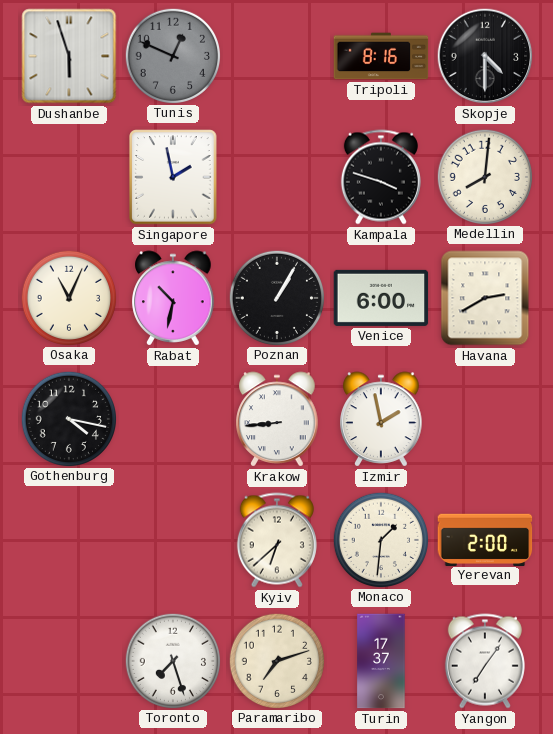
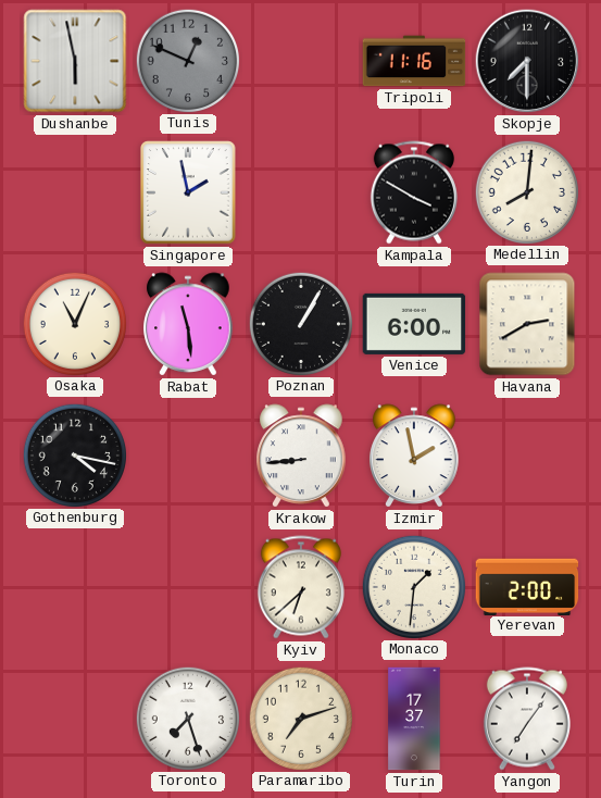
Dushanbe: 5:57 -> 5:58 (75, 61)
Tripoli: 8:16 -> 11:16 (414, 61)
Skopje: 4:30 -> 7:30 (527, 61)
Kampala: 3:48 -> 3:50 (414, 192)
Rabat: 10:32 -> 11:29 (188, 324)
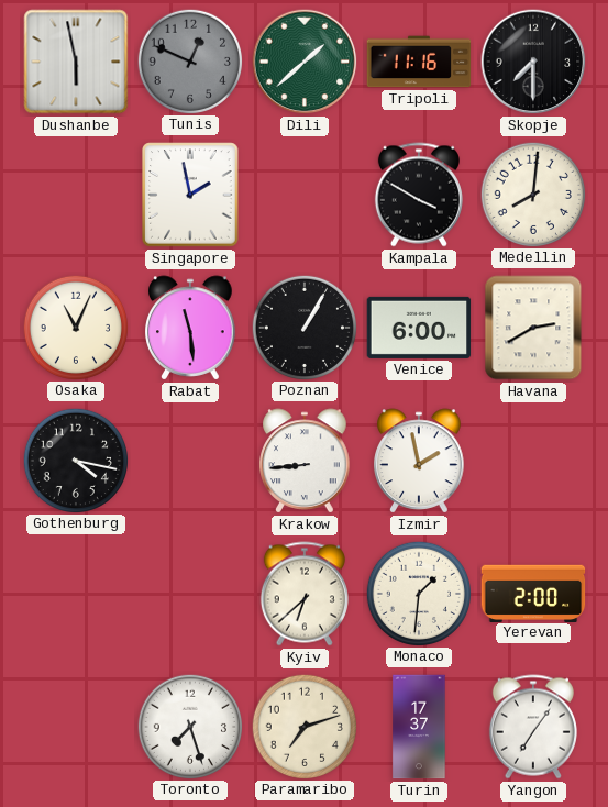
Dili: none -> 1:38 (305, 62)
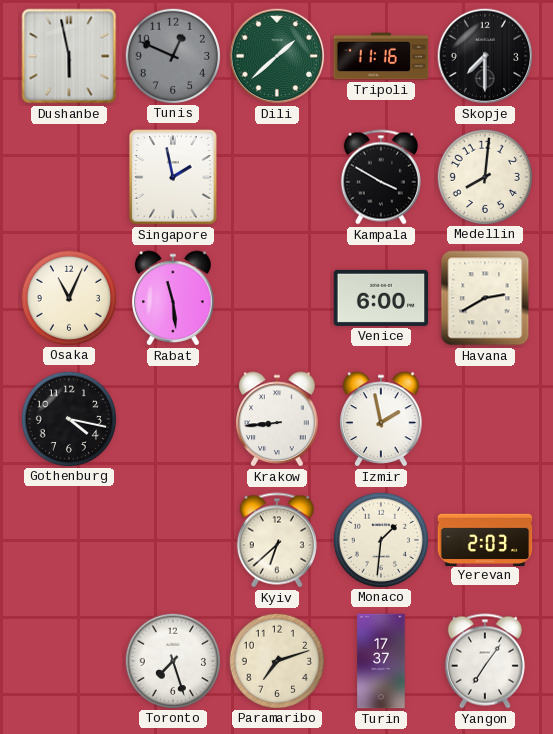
Poznan: 1:05 -> none (303, 327)
Yerevan: 2:00 -> 2:03 (485, 539)
